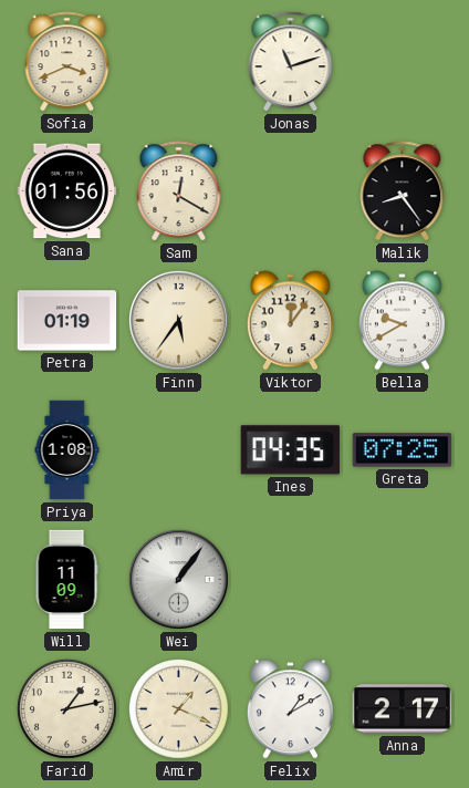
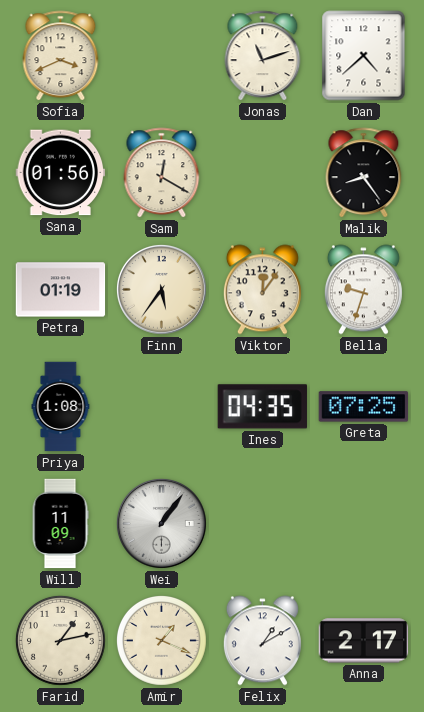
Dan: none -> 4:38 (364, 56)
Bella: 9:40 -> 9:33 (363, 290)
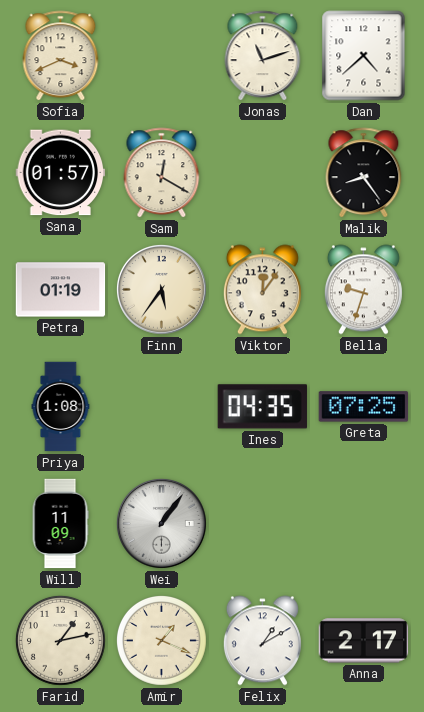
Sana: 01:56 -> 01:57 (61, 173)
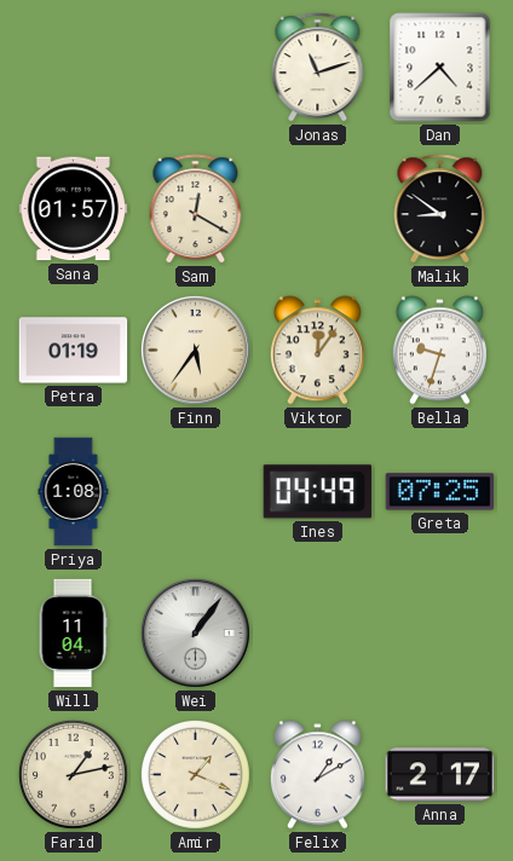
Sofia: 3:41 -> none (61, 56)
Malik: 8:24 -> 8:51 (440, 209)
Ines: 04:35 -> 04:49 (317, 492)
Will: 11:09 -> 11:04 (73, 634)
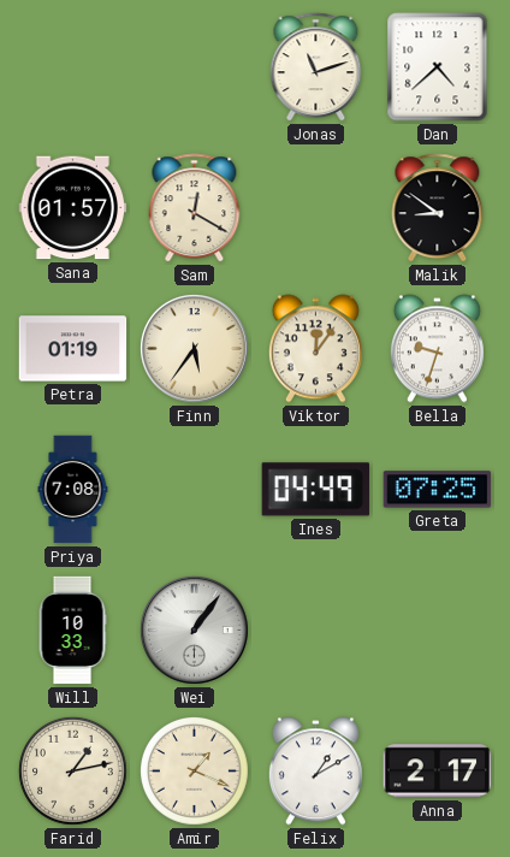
Priya: 1:08 -> 7:08 (73, 490)
Will: 11:04 -> 10:33 (72, 631)
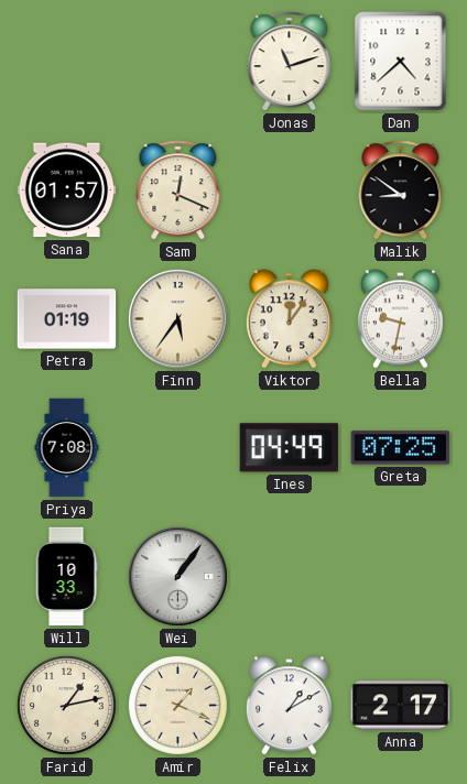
Sam: 12:20 -> 12:19 (178, 190)
Bella: 9:33 -> 9:32 (400, 319)
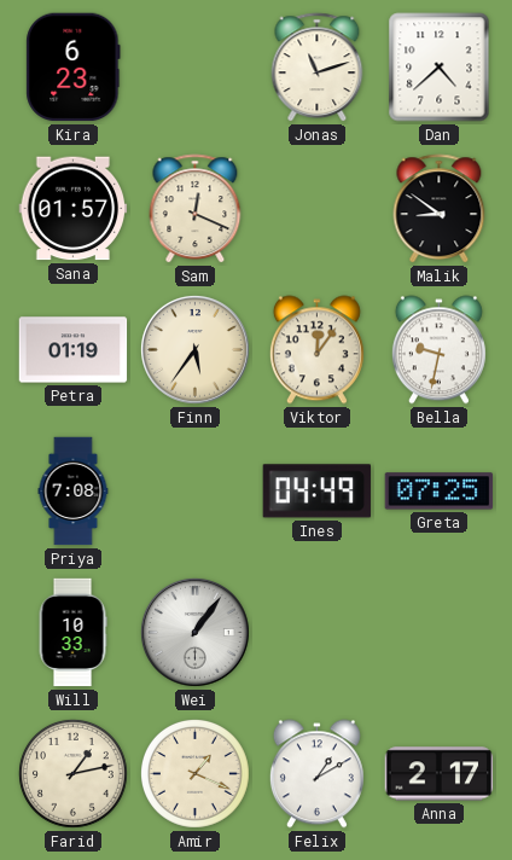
Kira: none -> 6:23 (74, 68)
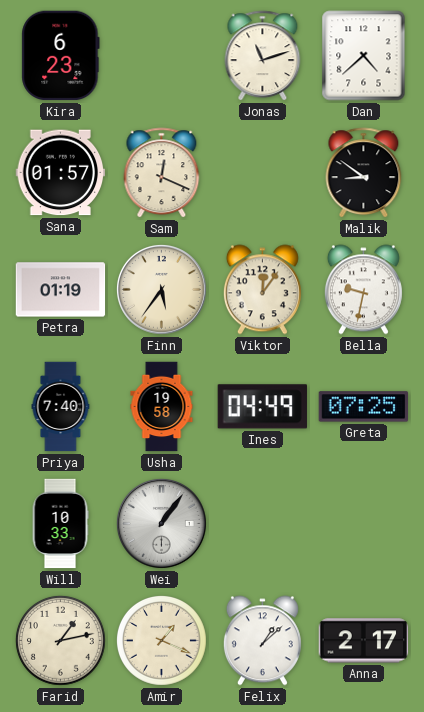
Priya: 7:08 -> 7:40 (61, 407)
Usha: none -> 19:58 (162, 407)
Felix: 1:10 -> 1:08 (262, 641)
